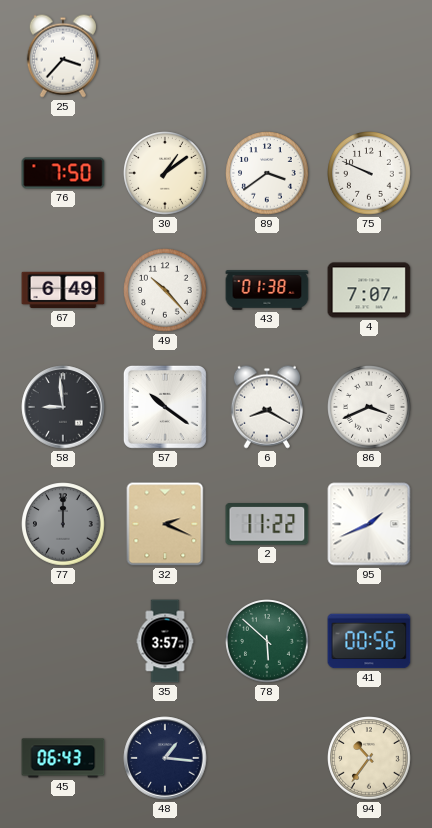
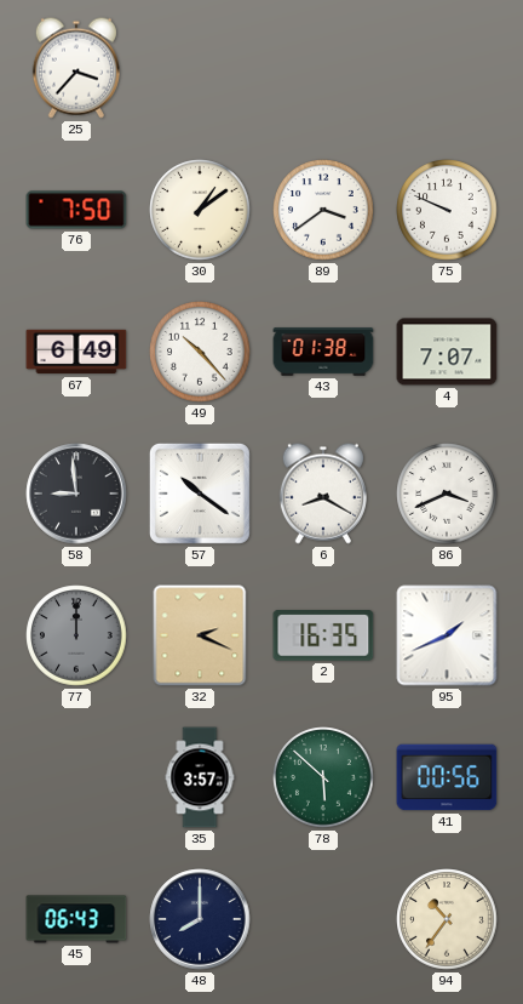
2: 11:22 -> 16:35 (323, 635)
48: 1:16 -> 8:00 (200, 919)
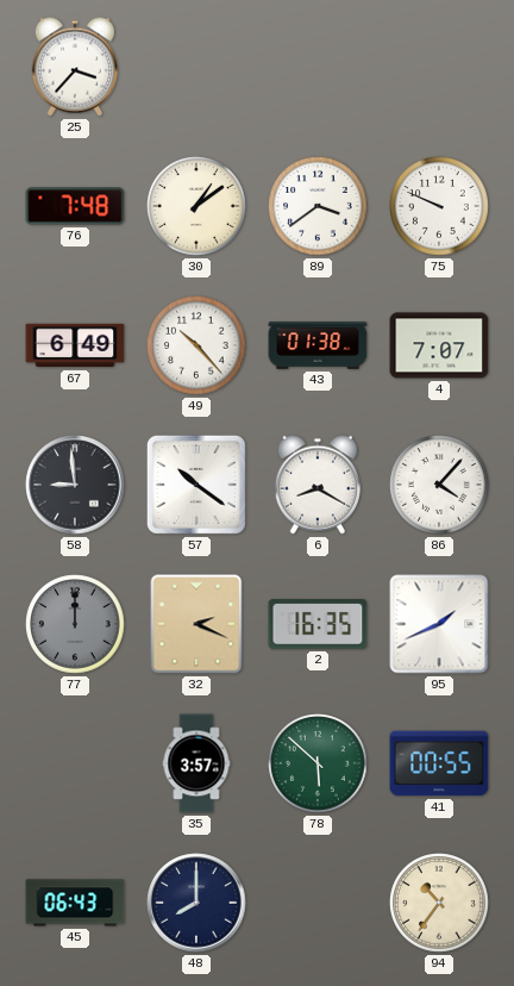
76: 7:50 -> 7:48 (75, 206)
86: 3:41 -> 4:07 (439, 485)
41: 00:56 -> 00:55 (439, 763)
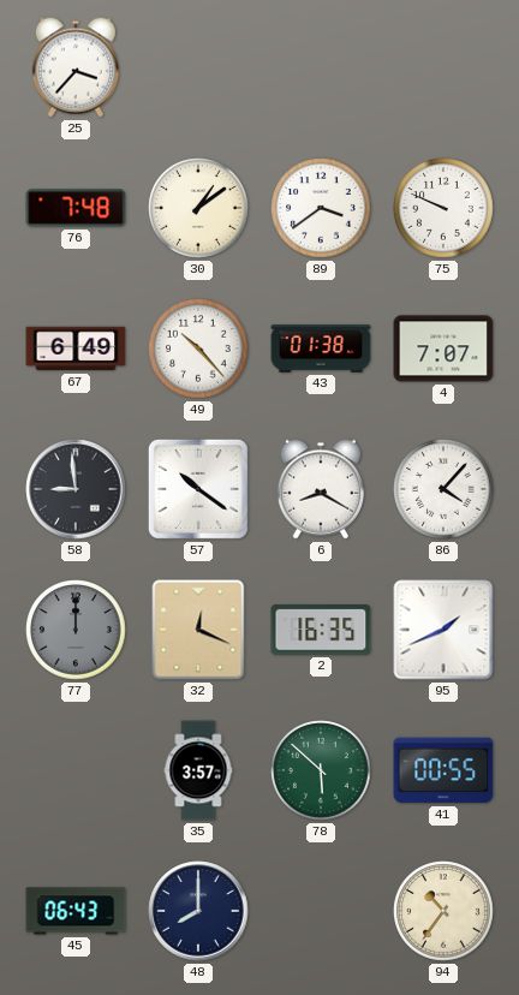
32: 2:19 -> 12:19 (198, 630)
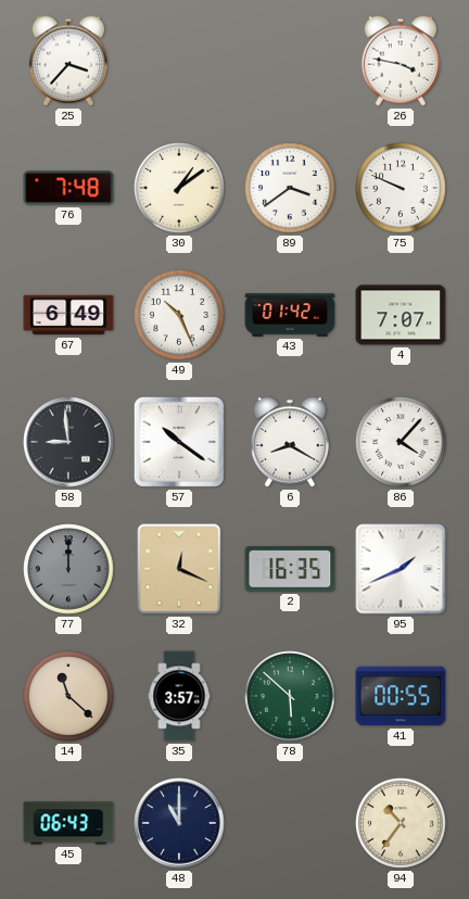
26: none -> 3:47 (401, 61)
49: 10:23 -> 10:26 (179, 315)
43: 01:38 -> 01:42 (290, 315)
14: none -> 11:22 (68, 696)
48: 8:00 -> 11:00 (179, 823)
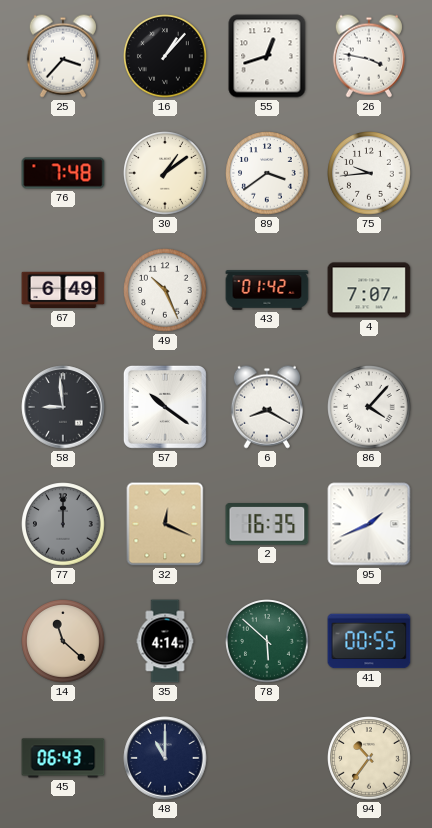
16: none -> 1:07 (165, 56)
55: none -> 12:42 (267, 56)
75: 9:49 -> 9:44 (369, 173)
35: 3:57 -> 4:14 (165, 641)
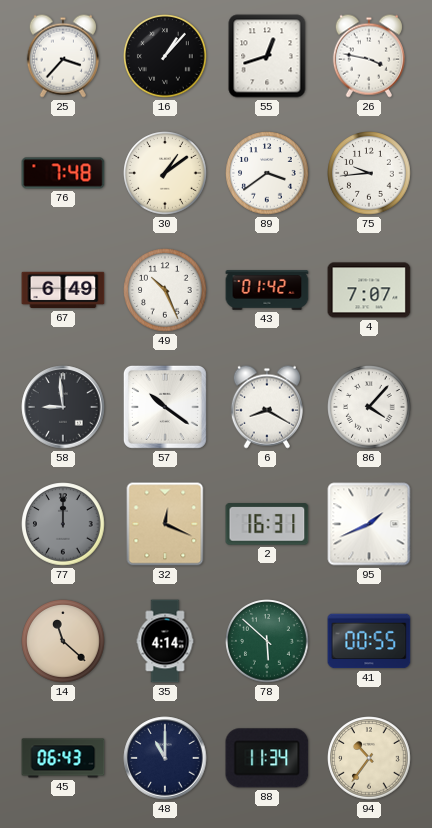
2: 16:35 -> 16:31 (267, 524)
88: none -> 11:34 (267, 758)
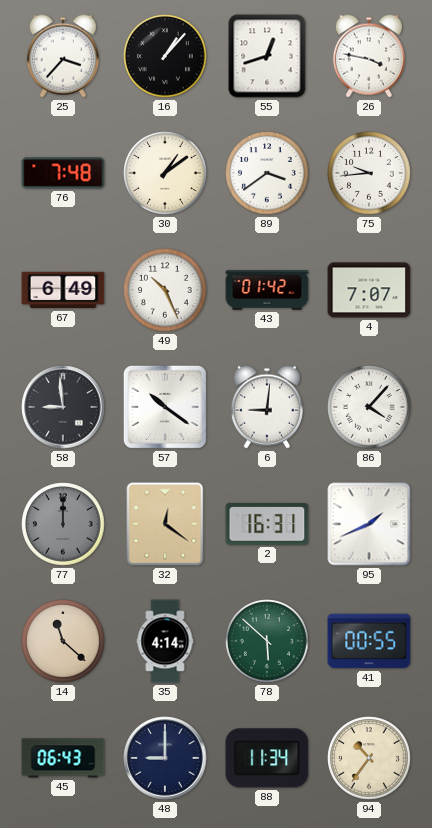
6: 8:20 -> 9:01 (267, 407)
32: 12:19 -> 12:21 (165, 524)
48: 11:00 -> 9:00 (165, 758)
